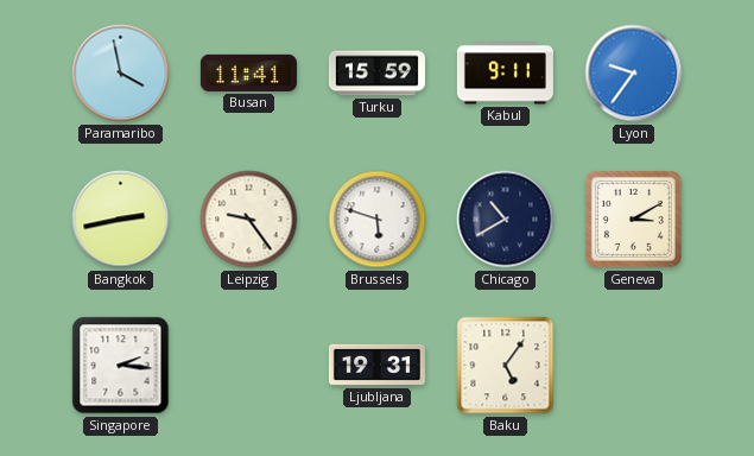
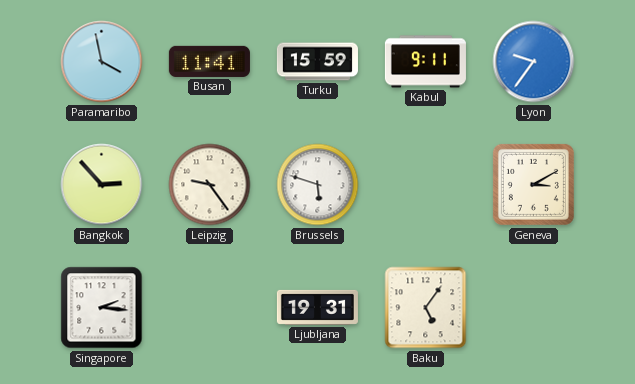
Bangkok: 2:43 -> 2:53 (102, 185)
Chicago: 10:40 -> none (506, 220)
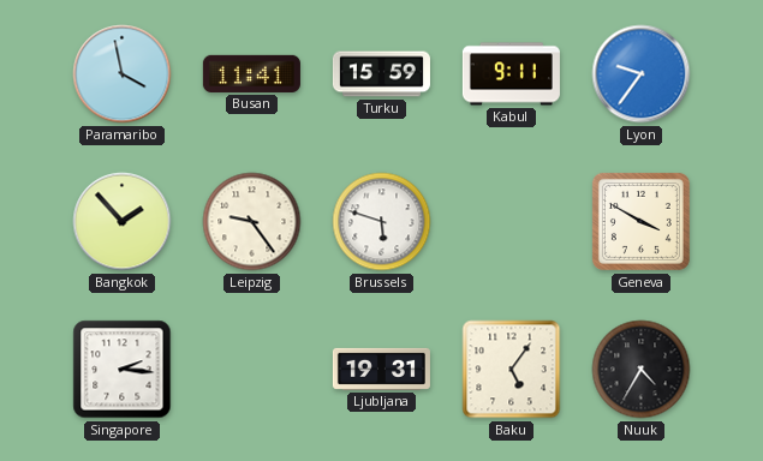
Bangkok: 2:53 -> 1:53 (123, 222)
Geneva: 3:10 -> 3:50 (640, 221)
Nuuk: none -> 4:35 (642, 370)
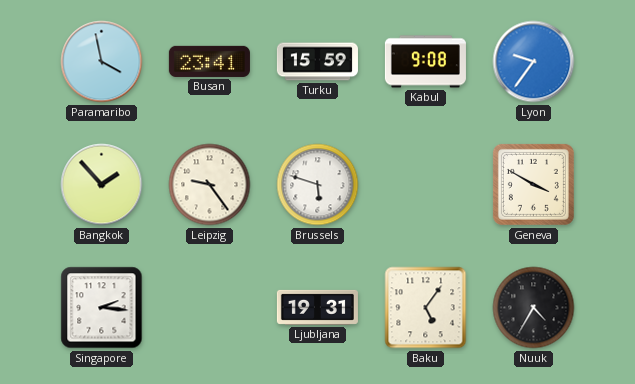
Busan: 11:41 -> 23:41 (209, 61)
Kabul: 9:11 -> 9:08 (425, 62)
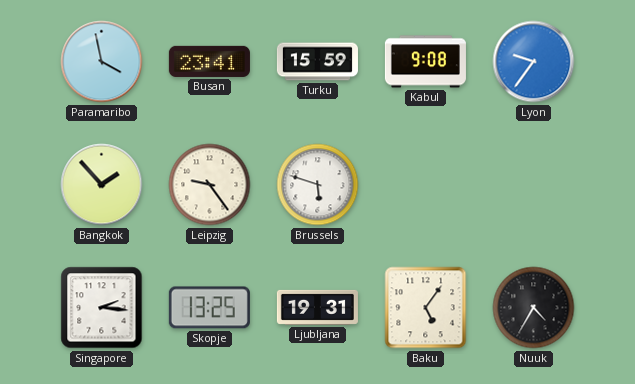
Geneva: 3:50 -> none (533, 184)
Skopje: none -> 13:25 (209, 308)
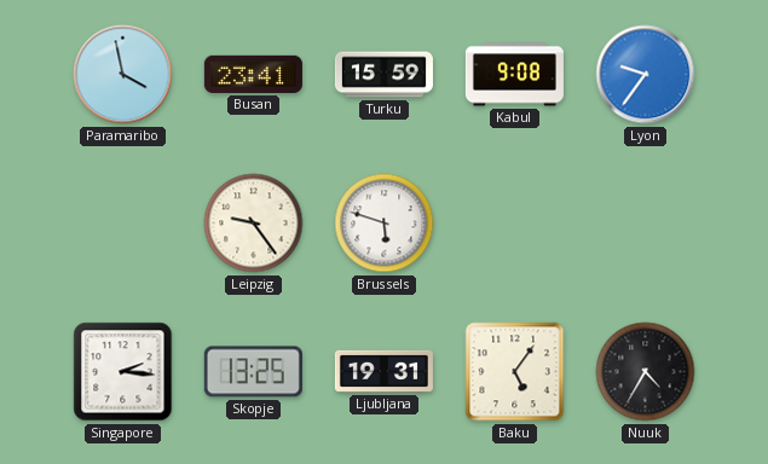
Bangkok: 1:53 -> none (102, 185)
